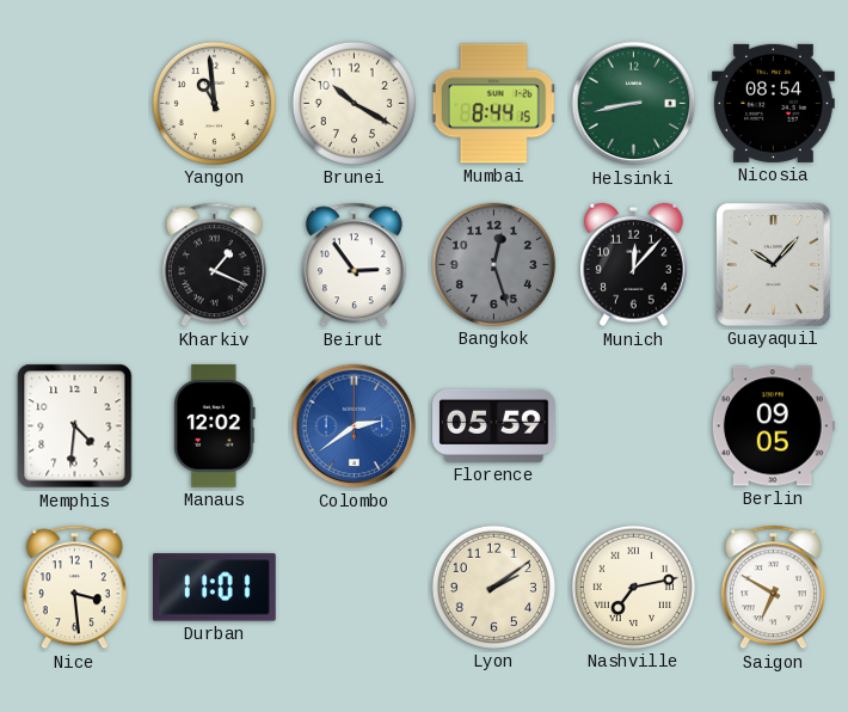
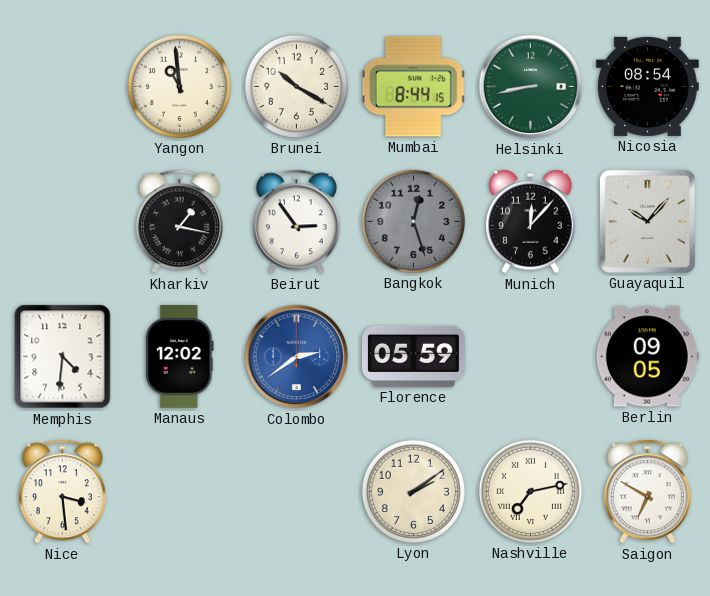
Kharkiv: 1:19 -> 1:17 (179, 222)
Durban: 11:01 -> none (215, 588)
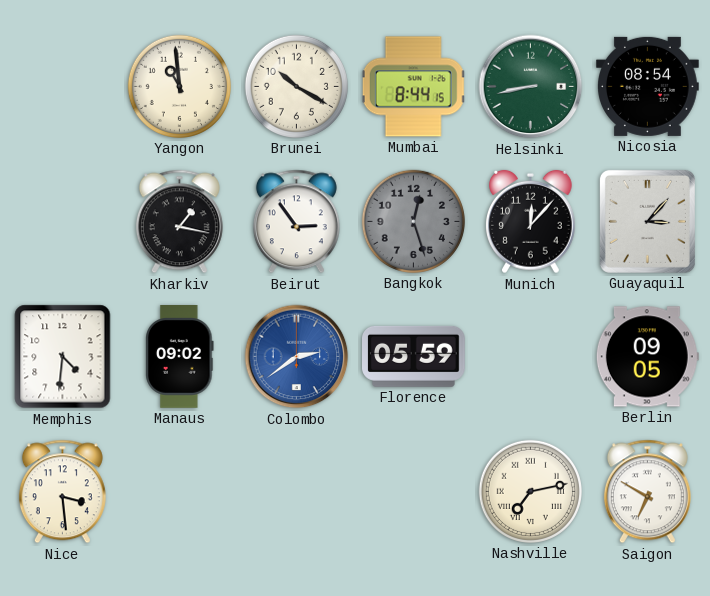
Guayaquil: 10:07 -> 3:07 (647, 221)
Manaus: 12:02 -> 09:02 (180, 357)
Lyon: 2:09 -> none (413, 491)
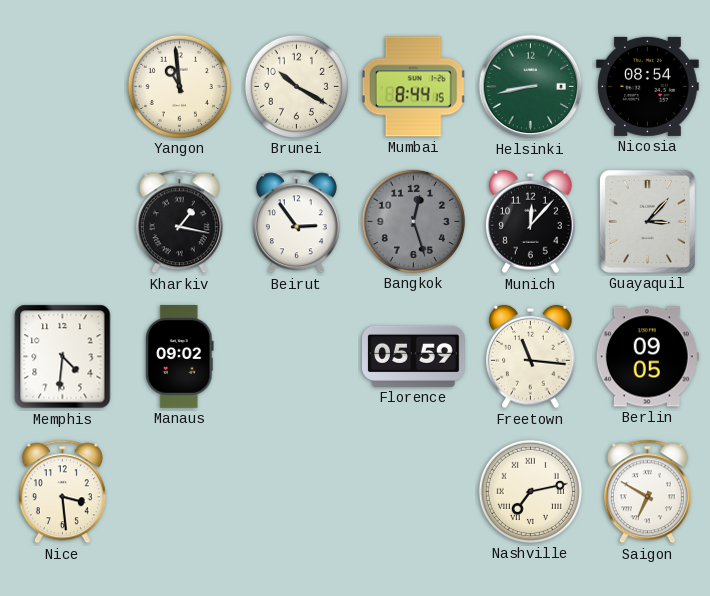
Colombo: 2:39 -> none (297, 357)
Freetown: none -> 11:16 (531, 357)
